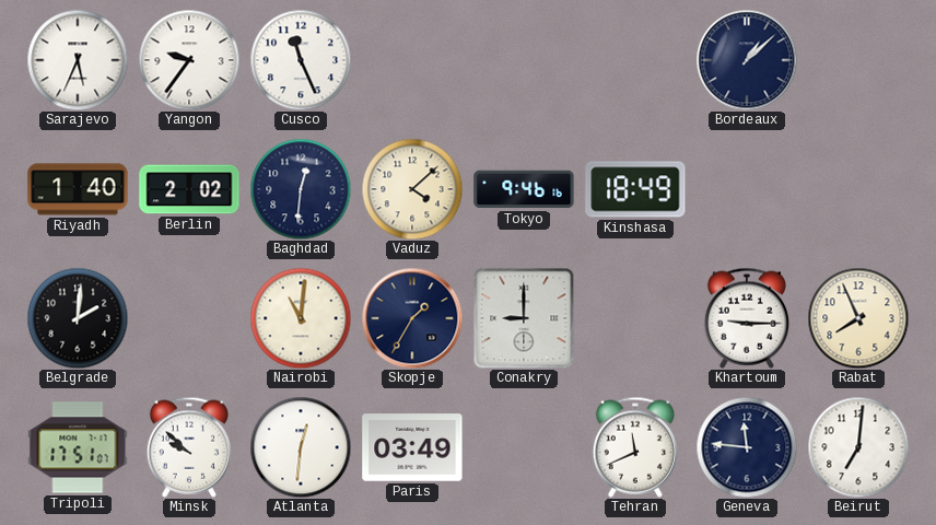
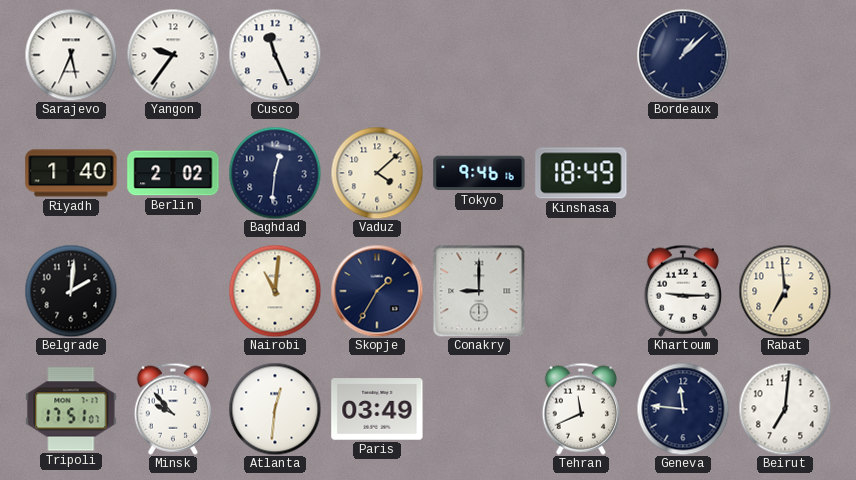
Rabat: 7:56 -> 6:59 (785, 291)
Minsk: 9:52 -> 9:53 (172, 409)
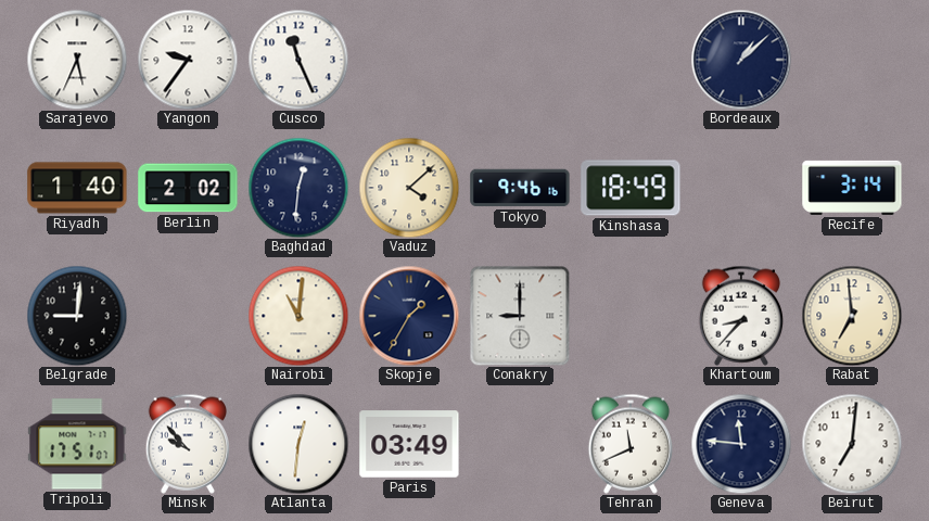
Recife: none -> 3:14 (852, 188)
Belgrade: 2:01 -> 9:01 (77, 316)
Khartoum: 9:15 -> 8:37 (740, 316)
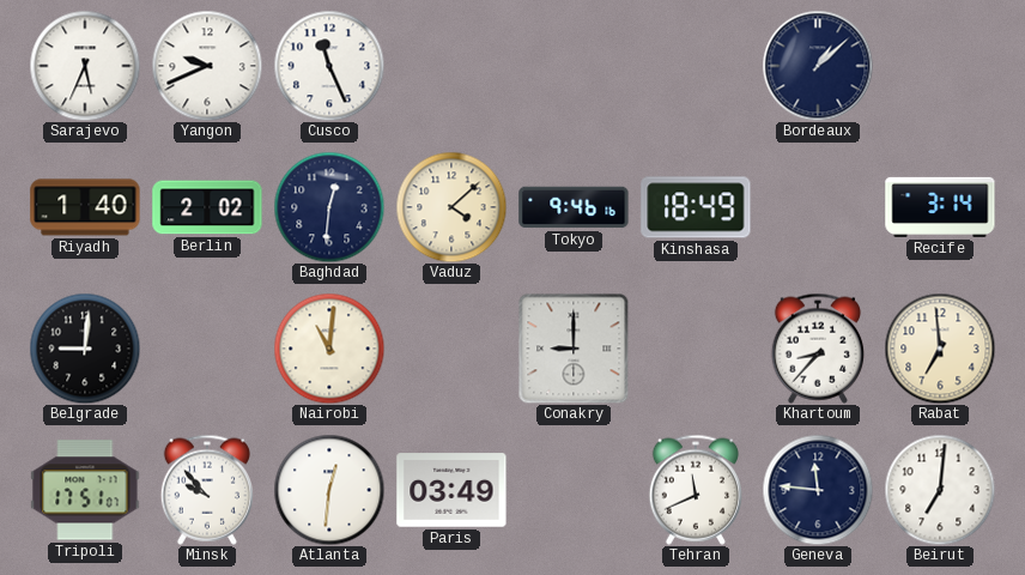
Yangon: 9:36 -> 9:41 (207, 66)
Skopje: 1:35 -> none (409, 316)
